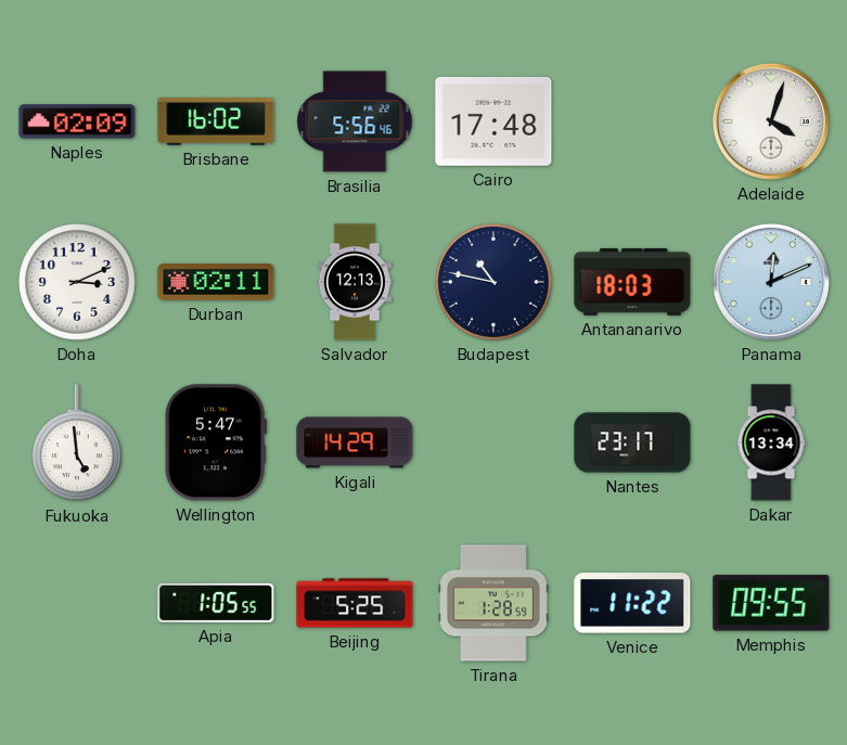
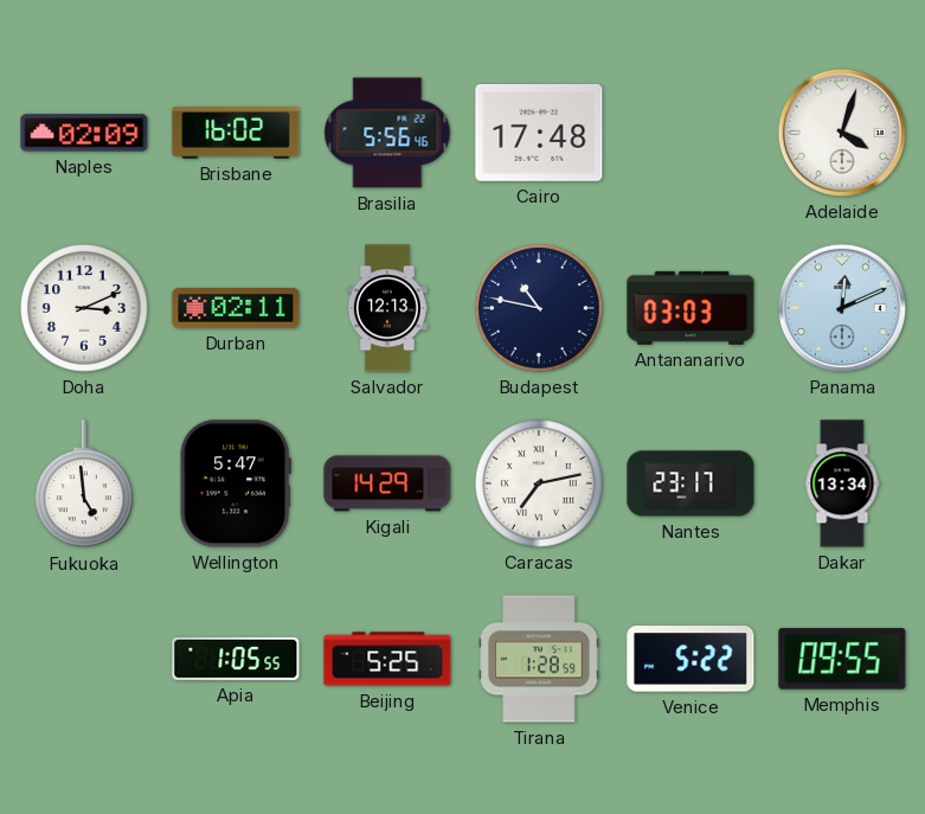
Antananarivo: 18:03 -> 03:03 (690, 308)
Caracas: none -> 7:13 (540, 485)
Venice: 11:22 -> 5:22 (690, 659)
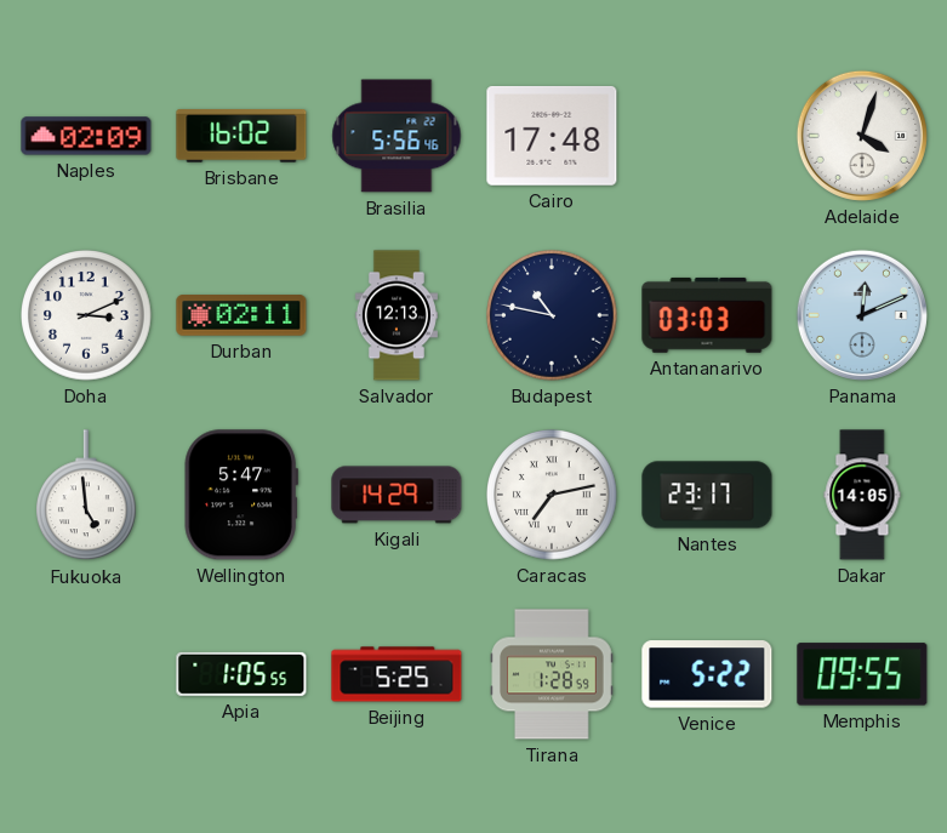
Dakar: 13:34 -> 14:05 (862, 495)
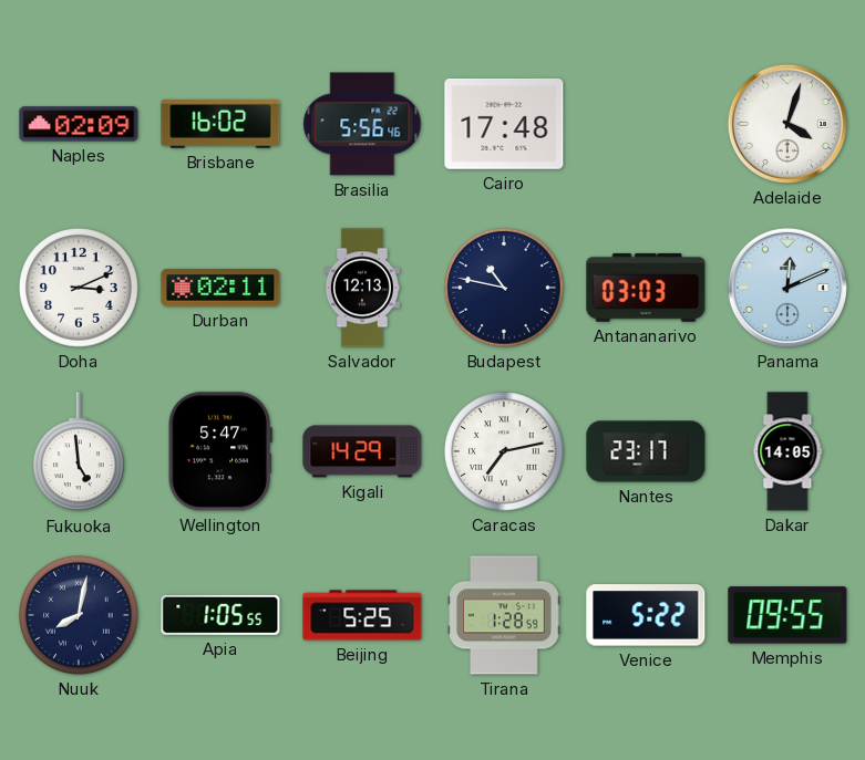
Nuuk: none -> 8:02 (80, 616)
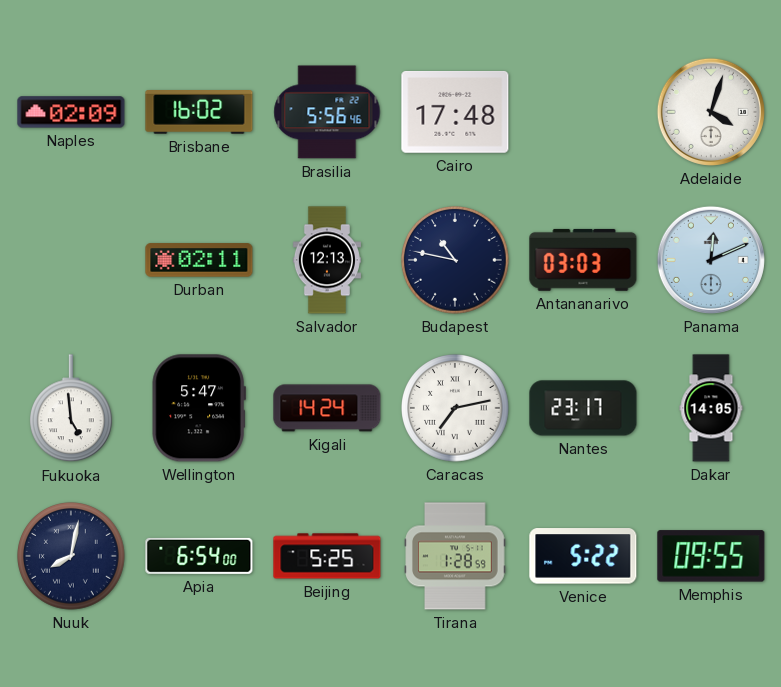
Doha: 3:11 -> none (80, 289)
Kigali: 14:29 -> 14:24 (327, 408)
Apia: 1:05 -> 6:54 (199, 556)
